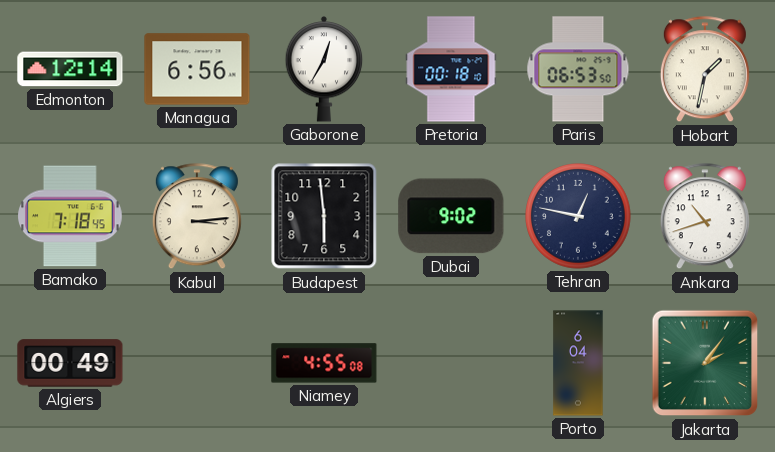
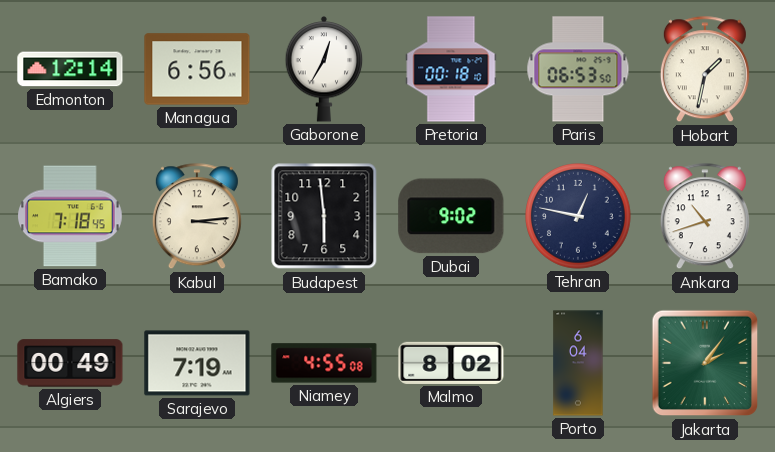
Sarajevo: none -> 7:19 (197, 363)
Malmo: none -> 8:02 (451, 363)
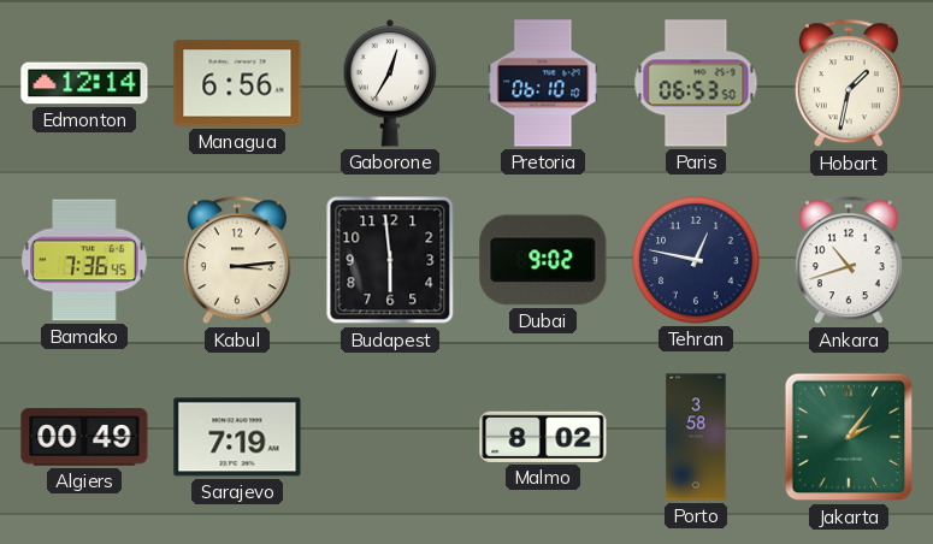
Pretoria: 00:18 -> 06:10 (543, 83)
Bamako: 7:18 -> 7:36 (85, 260)
Niamey: 4:55 -> none (324, 363)
Porto: 6:04 -> 3:58 (696, 437)
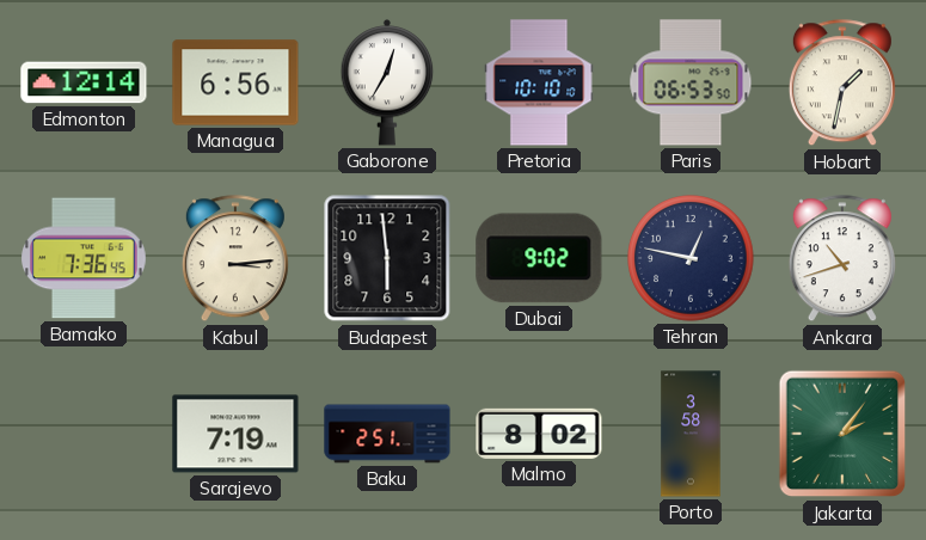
Pretoria: 06:10 -> 10:10 (539, 82)
Algiers: 00:49 -> none (84, 437)
Baku: none -> 2:51 (387, 434)
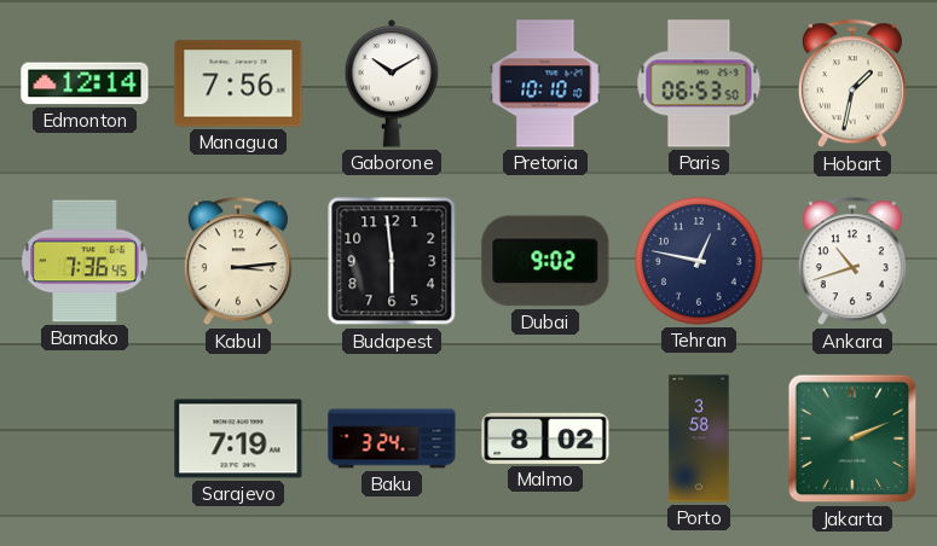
Managua: 6:56 -> 7:56 (238, 83)
Gaborone: 12:35 -> 10:10 (392, 83)
Baku: 2:51 -> 3:24 (392, 438)
Jakarta: 2:06 -> 2:11 (852, 438)
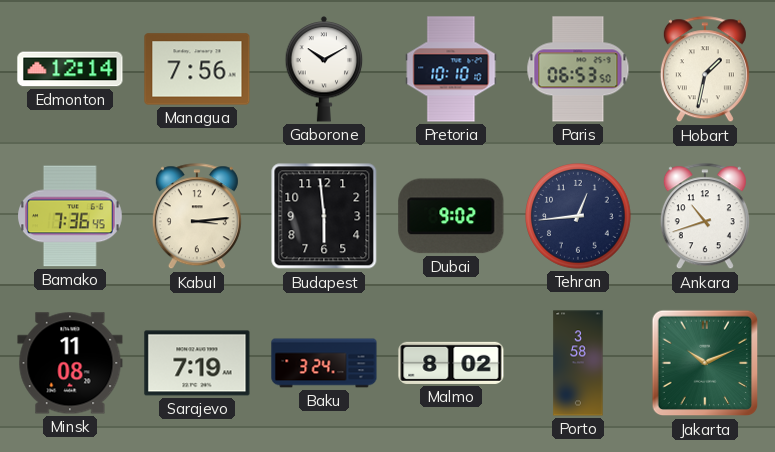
Tehran: 12:47 -> 12:44 (578, 216)
Minsk: none -> 11:08 (70, 363)
Jakarta: 2:11 -> 10:11 (705, 363)
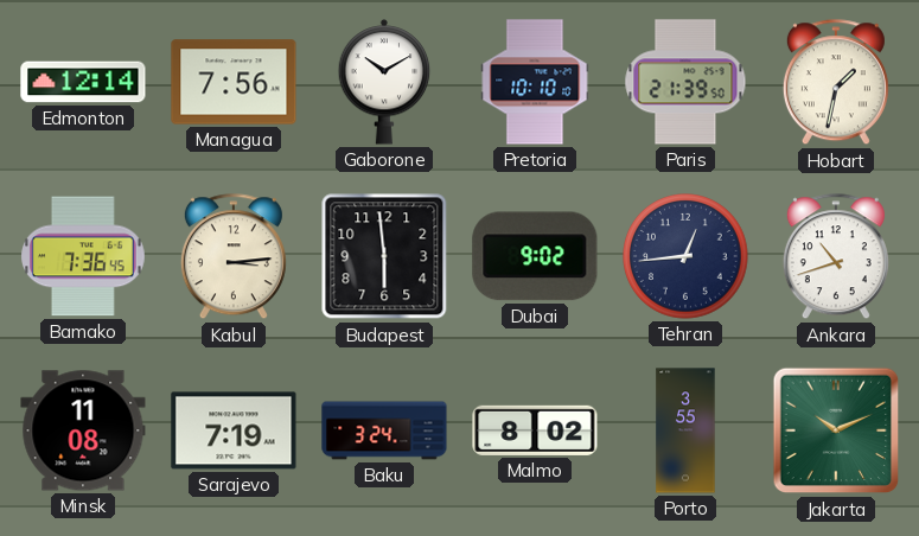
Paris: 06:53 -> 21:39 (685, 82)
Porto: 3:58 -> 3:55 (685, 430)
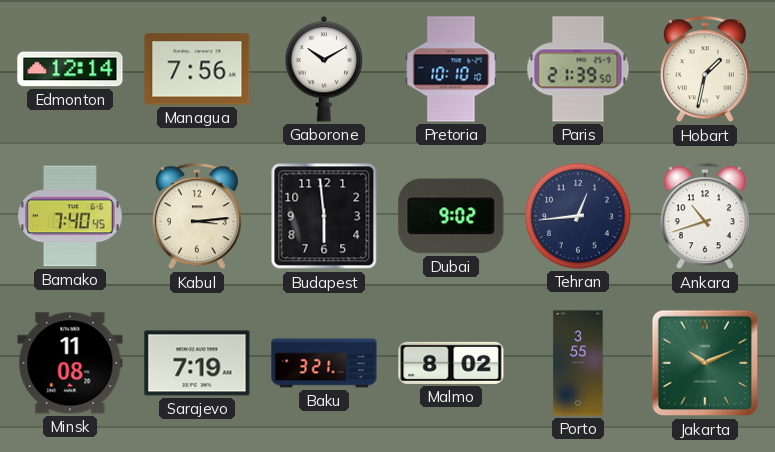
Bamako: 7:36 -> 7:40 (71, 216)
Baku: 3:24 -> 3:21 (324, 363)
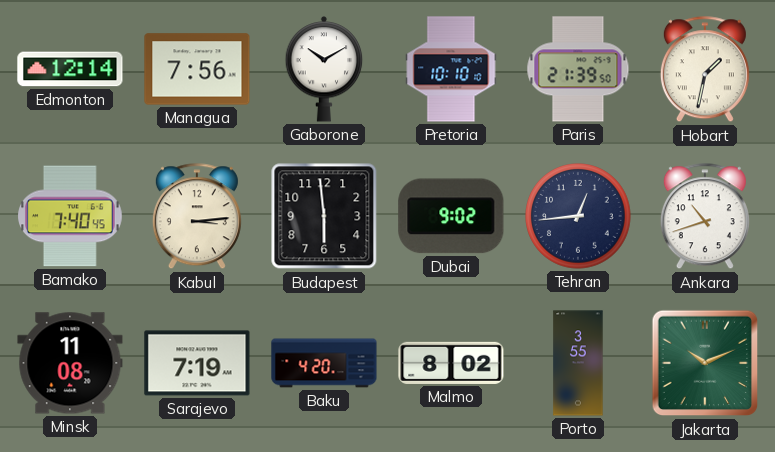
Baku: 3:21 -> 4:20 (324, 363)
